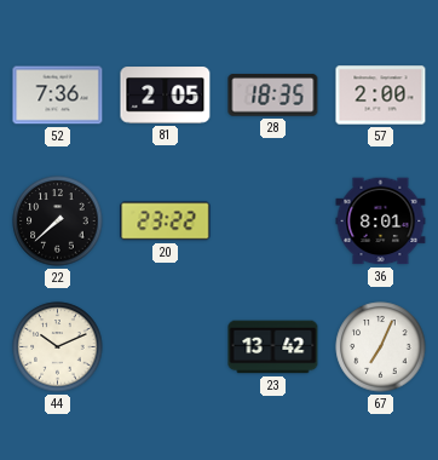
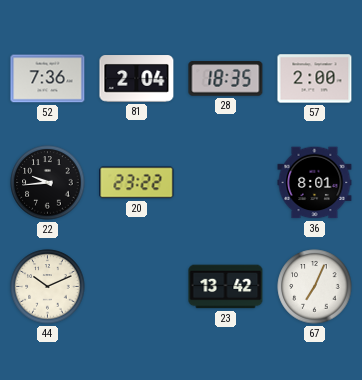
81: 2:05 -> 2:04 (137, 79)
22: 7:38 -> 9:44 (48, 183)
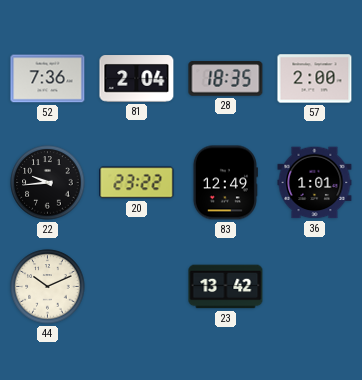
83: none -> 12:49 (225, 183)
36: 8:01 -> 1:01 (315, 183)
67: 7:04 -> none (315, 287)
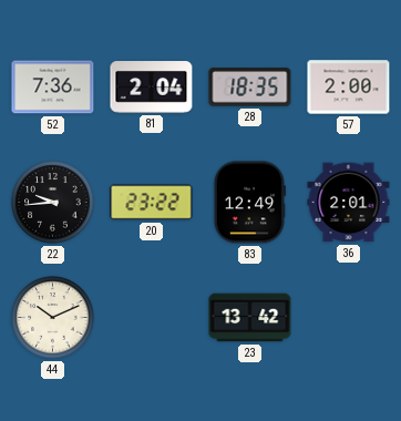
36: 1:01 -> 2:01 (349, 203)
